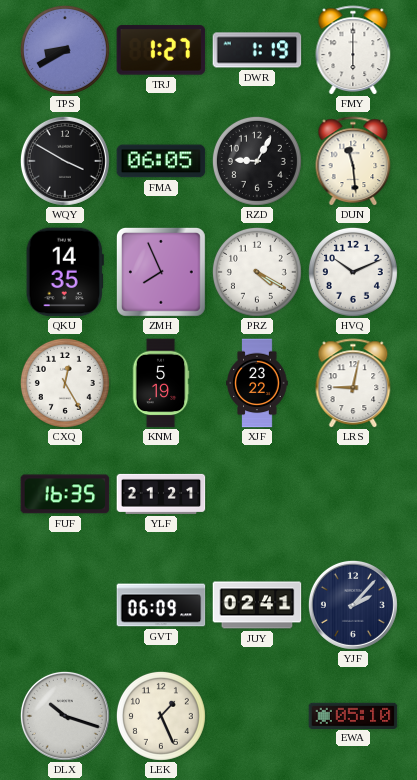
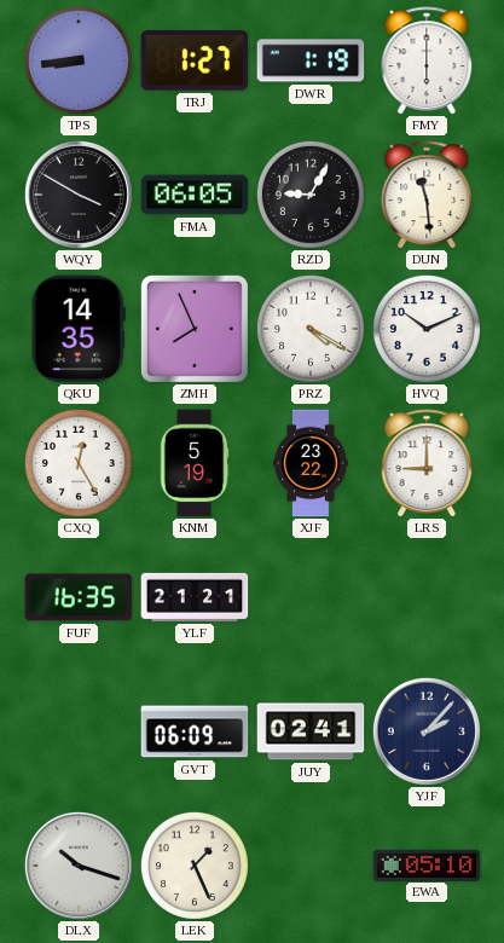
TPS: 8:40 -> 8:44 (79, 60)
LRS: 9:02 -> 9:00 (427, 463)
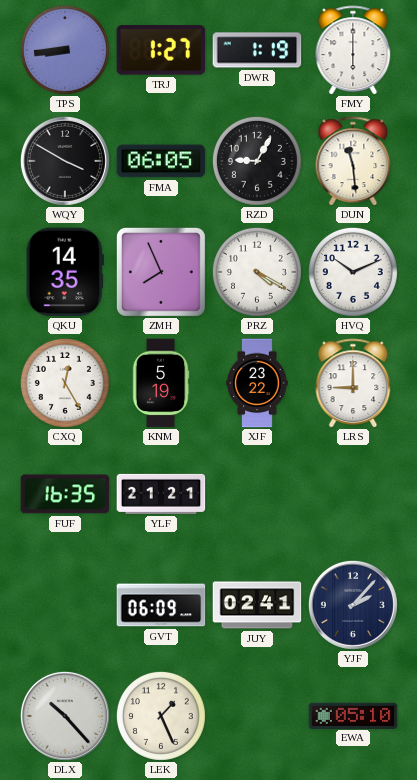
DLX: 10:18 -> 10:23 (65, 716)
